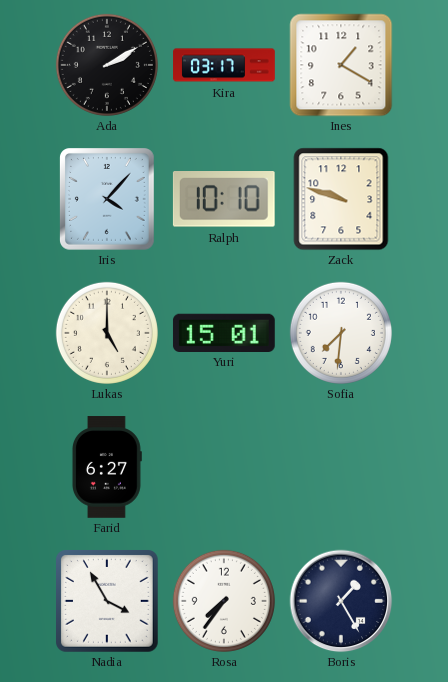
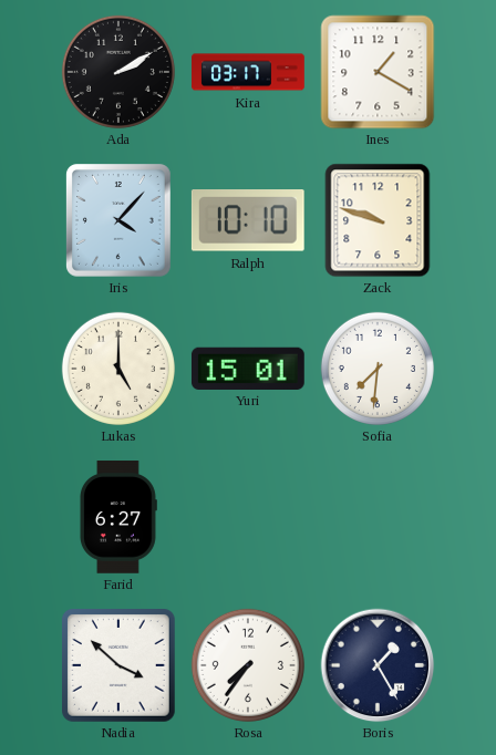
Nadia: 3:55 -> 3:52 (118, 665)
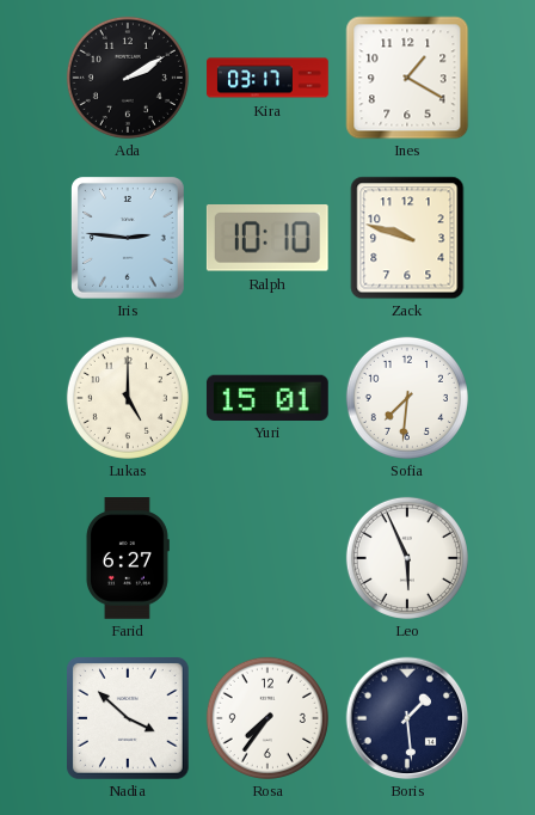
Iris: 4:07 -> 2:46 (128, 239)
Leo: none -> 5:56 (407, 558)
Boris: 1:25 -> 1:29 (407, 718)
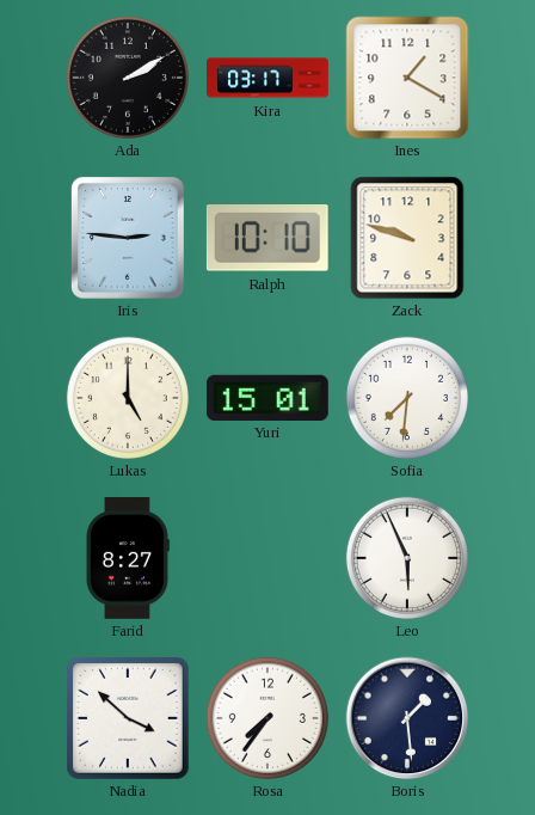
Farid: 6:27 -> 8:27 (128, 558)
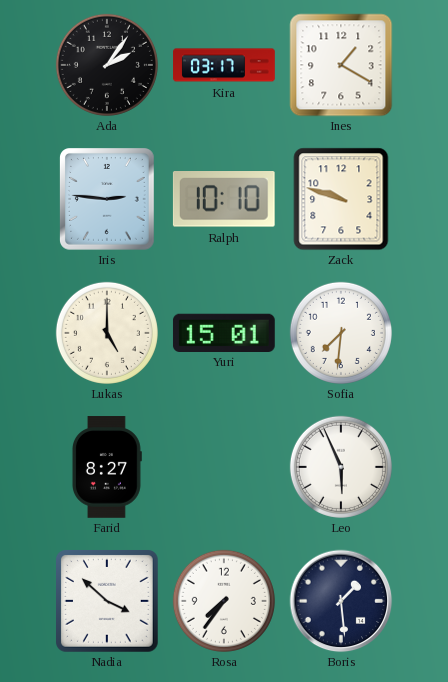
Ada: 2:10 -> 2:06 (107, 65)
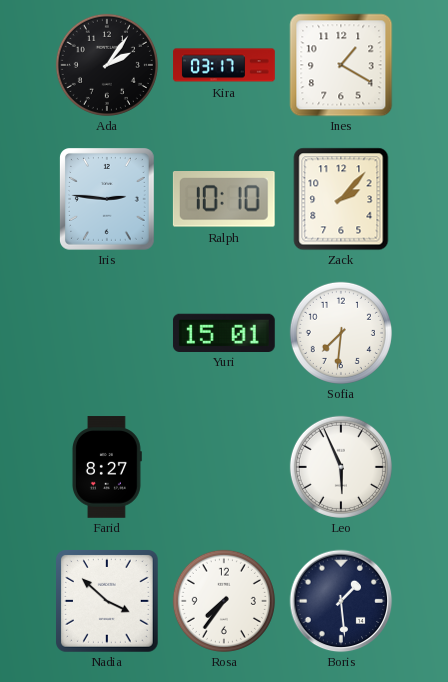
Zack: 9:48 -> 2:07 (341, 199)
Lukas: 5:00 -> none (107, 333)
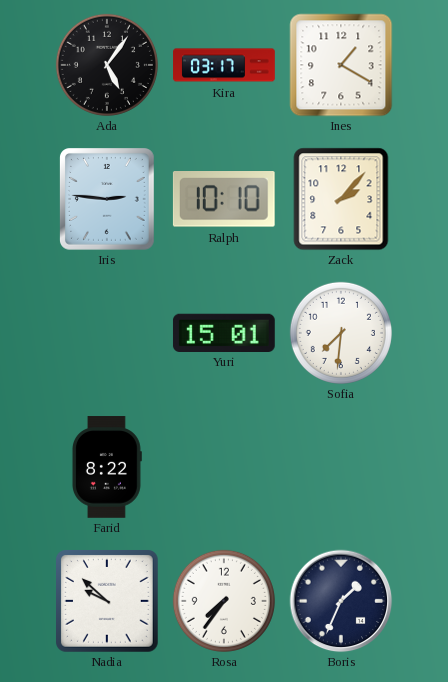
Ada: 2:06 -> 5:06 (107, 65)
Farid: 8:27 -> 8:22 (107, 467)
Leo: 5:56 -> none (341, 467)
Nadia: 3:52 -> 9:52 (107, 601)
Boris: 1:29 -> 1:34 (341, 601)
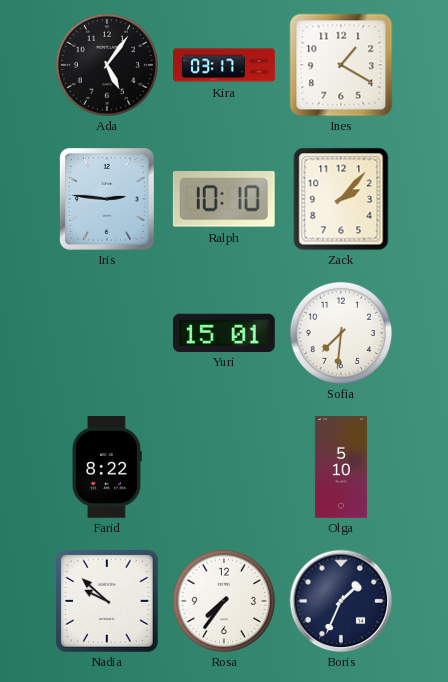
Olga: none -> 5:10 (341, 467)
